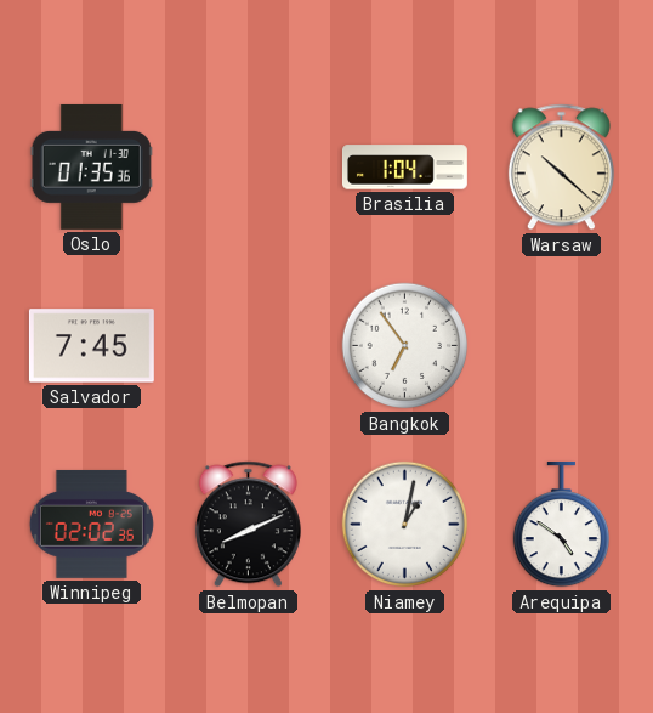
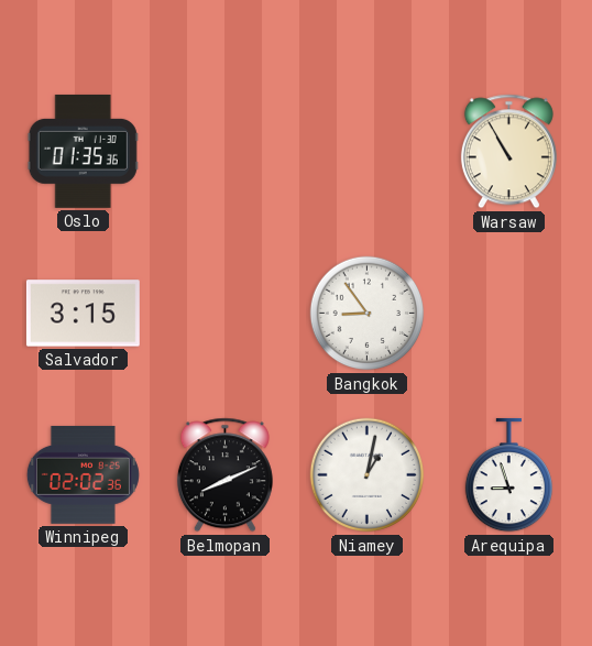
Brasilia: 1:04 -> none (404, 168)
Warsaw: 10:22 -> 10:55 (508, 152)
Salvador: 7:45 -> 3:15 (83, 314)
Bangkok: 6:54 -> 8:54 (368, 314)
Arequipa: 4:51 -> 8:57 (508, 475)
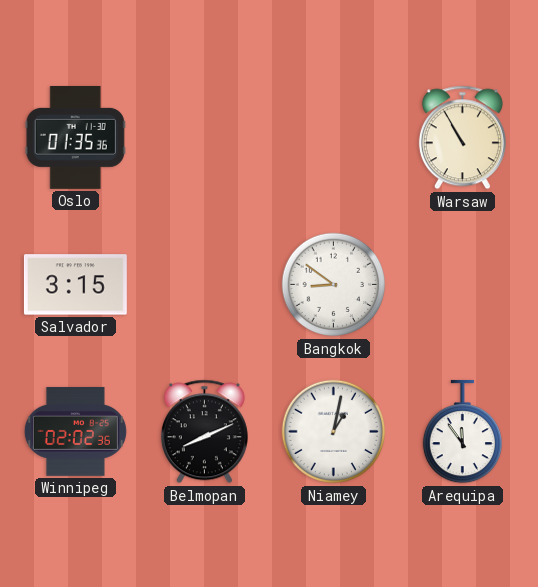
Bangkok: 8:54 -> 8:51 (334, 285)
Arequipa: 8:57 -> 11:54 (462, 432)
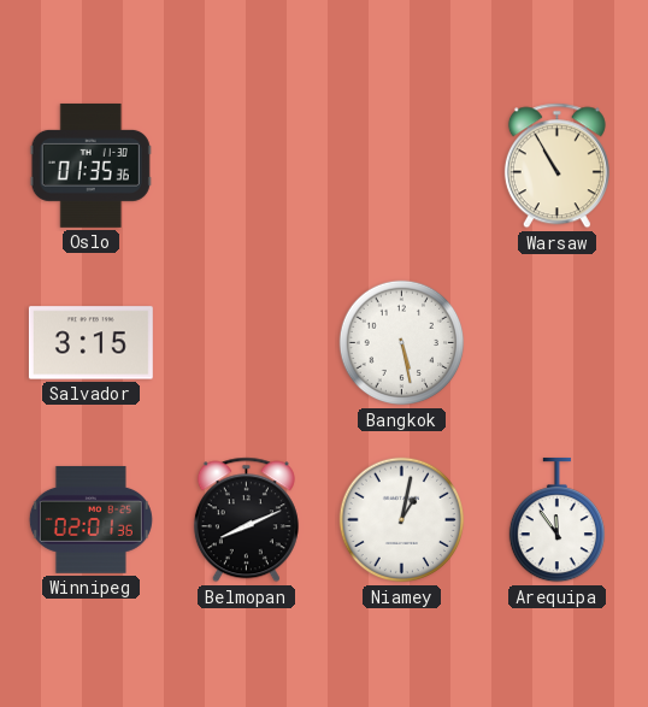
Bangkok: 8:51 -> 5:28 (402, 343)
Winnipeg: 02:02 -> 02:01 (90, 519)
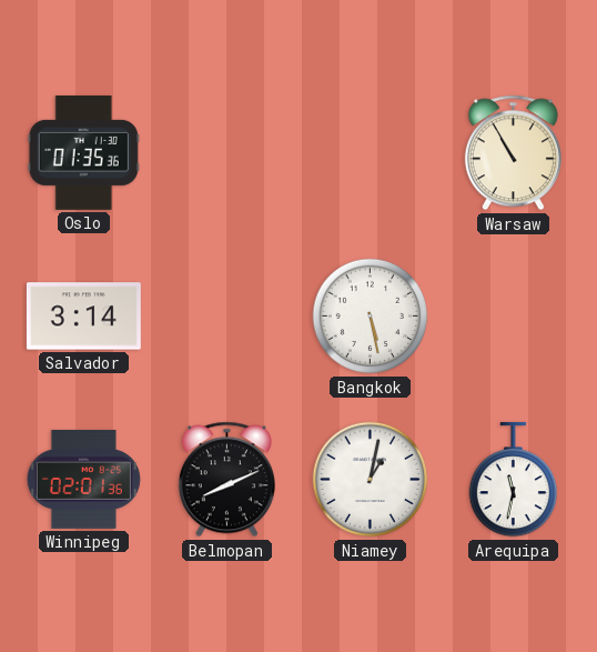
Salvador: 3:15 -> 3:14 (83, 317)
Arequipa: 11:54 -> 11:32 (513, 480)
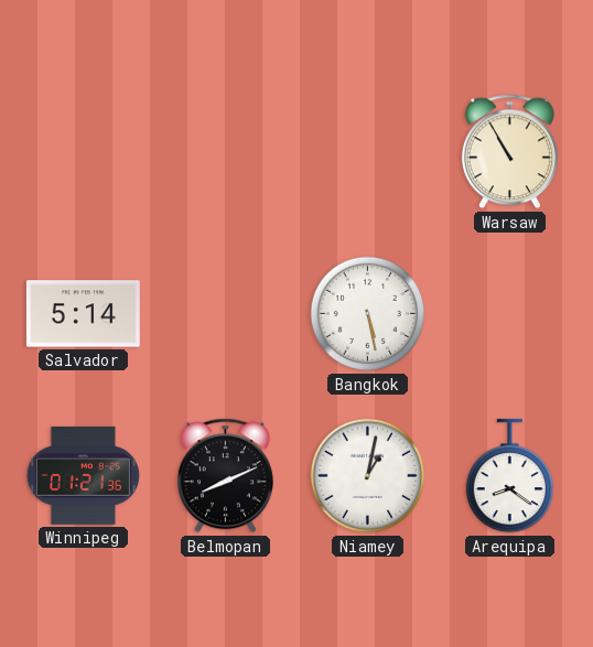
Oslo: 01:35 -> none (83, 152)
Salvador: 3:14 -> 5:14 (83, 314)
Winnipeg: 02:01 -> 01:21 (83, 475)
Arequipa: 11:32 -> 8:21 (509, 476)
